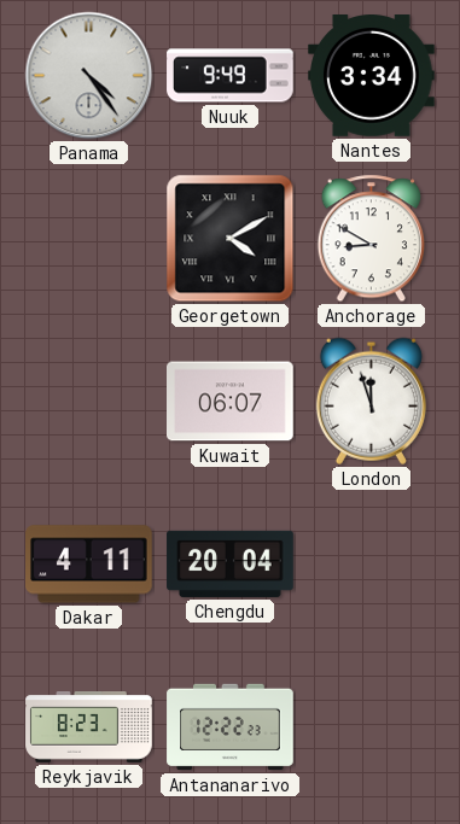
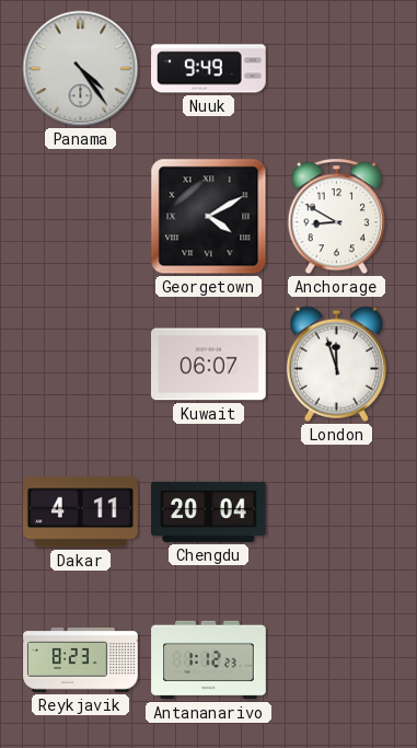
Nantes: 3:34 -> none (372, 76)
Antananarivo: 12:22 -> 1:12 (209, 660)
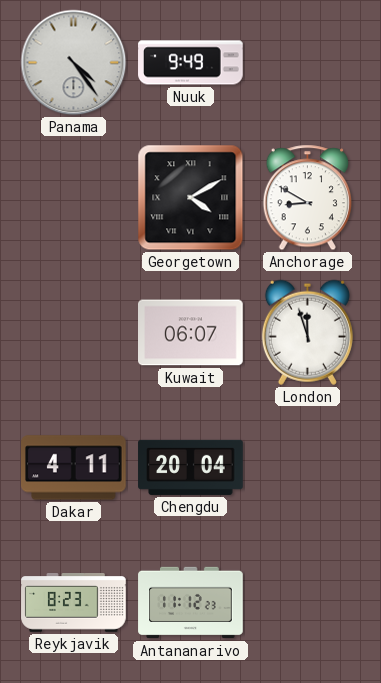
Antananarivo: 1:12 -> 11:12 (191, 603)
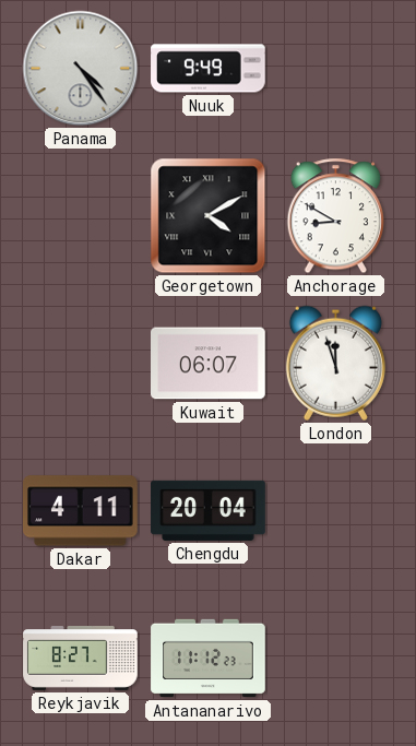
Reykjavik: 8:23 -> 8:27 (81, 659)
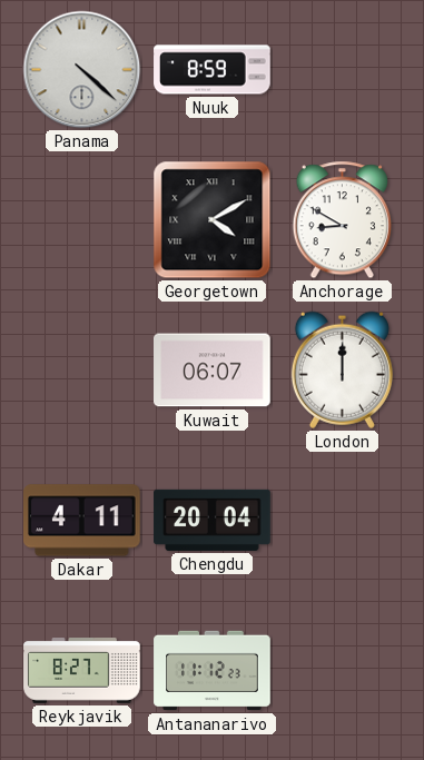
Panama: 4:24 -> 4:22 (82, 70)
Nuuk: 9:49 -> 8:59 (213, 70)
London: 11:57 -> 12:00 (342, 369)
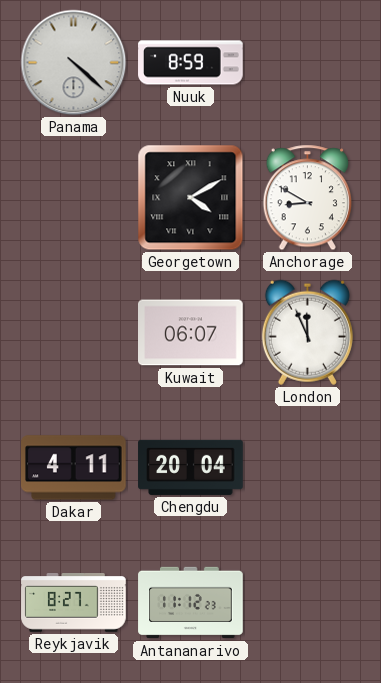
London: 12:00 -> 11:56 (307, 332)
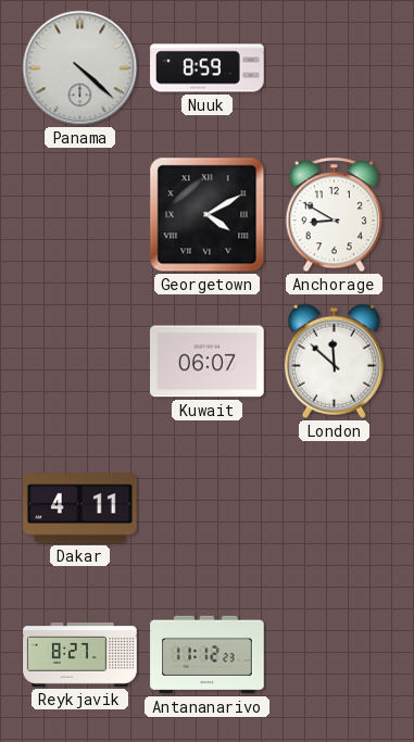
London: 11:56 -> 11:52 (334, 361)
Chengdu: 20:04 -> none (191, 467)
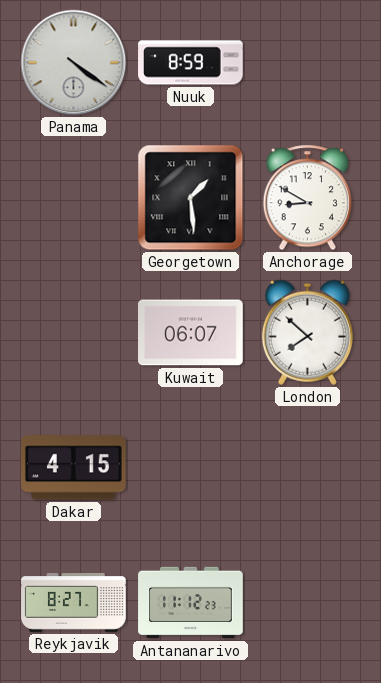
Panama: 4:22 -> 4:21 (74, 63)
Georgetown: 4:10 -> 1:29 (191, 198)
London: 11:52 -> 7:52 (307, 332)
Dakar: 4:11 -> 4:15 (74, 468)
